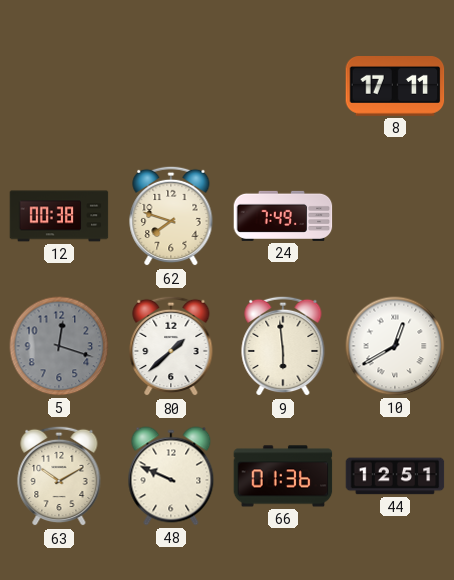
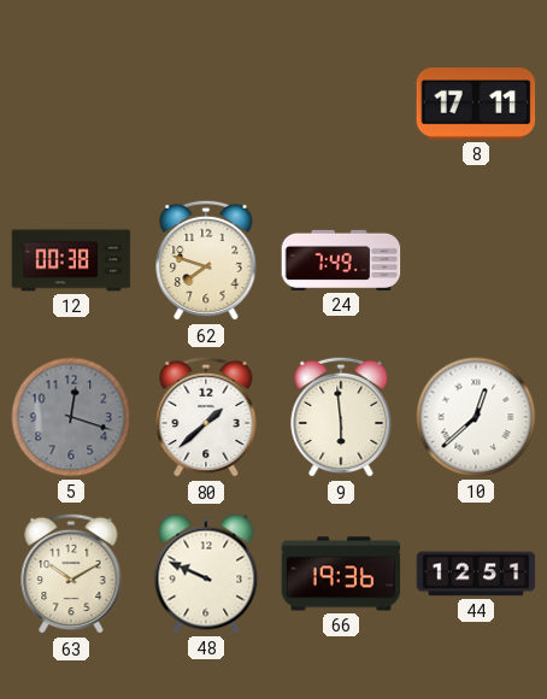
10: 12:40 -> 12:38 (476, 417)
66: 01:36 -> 19:36 (341, 574)
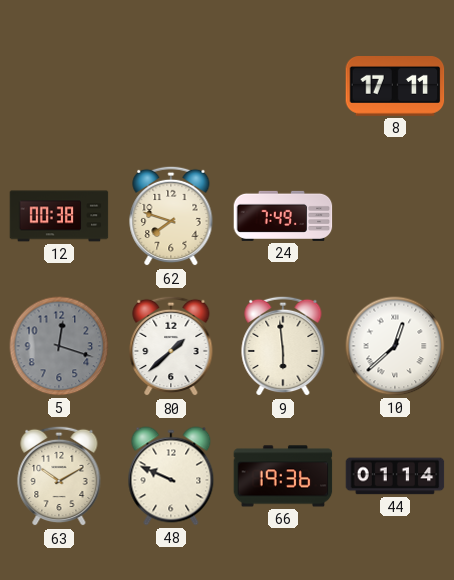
44: 12:51 -> 01:14 (395, 476)
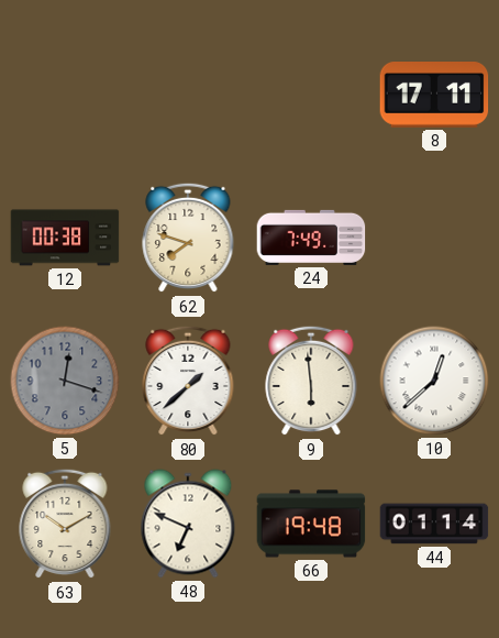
48: 9:49 -> 6:49 (188, 524)
66: 19:36 -> 19:48 (311, 524)
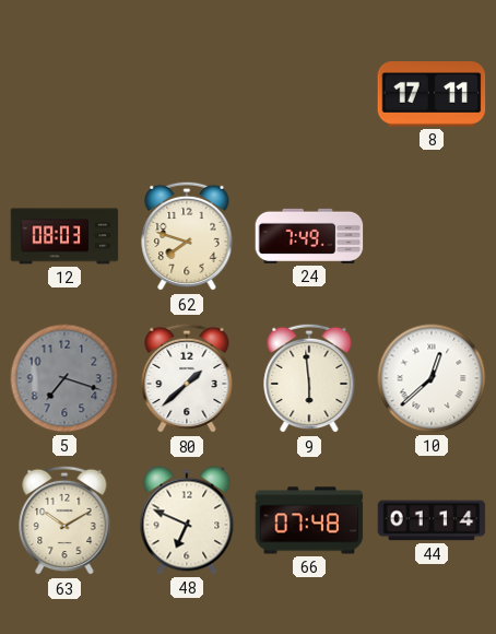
12: 00:38 -> 08:03 (64, 236)
5: 12:18 -> 7:18 (64, 378)
66: 19:48 -> 07:48 (309, 520)
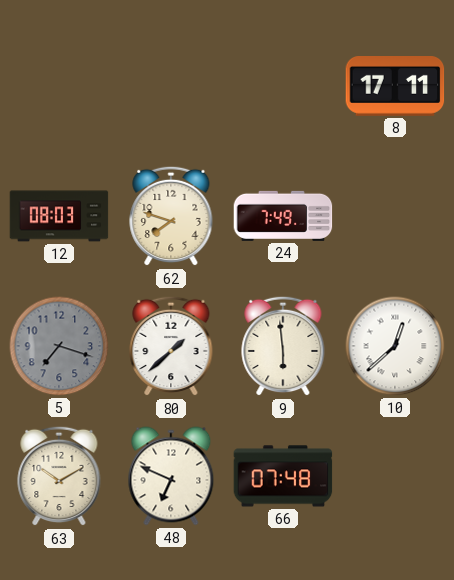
44: 01:14 -> none (432, 520)
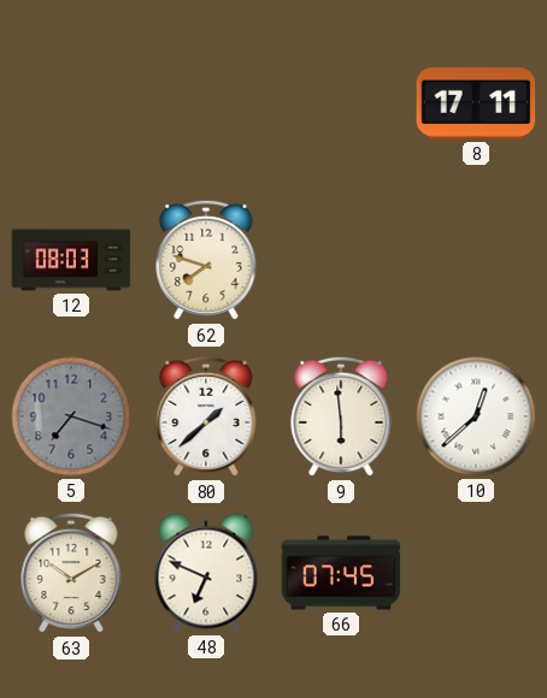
24: 7:49 -> none (283, 216)
66: 07:48 -> 07:45 (341, 573)
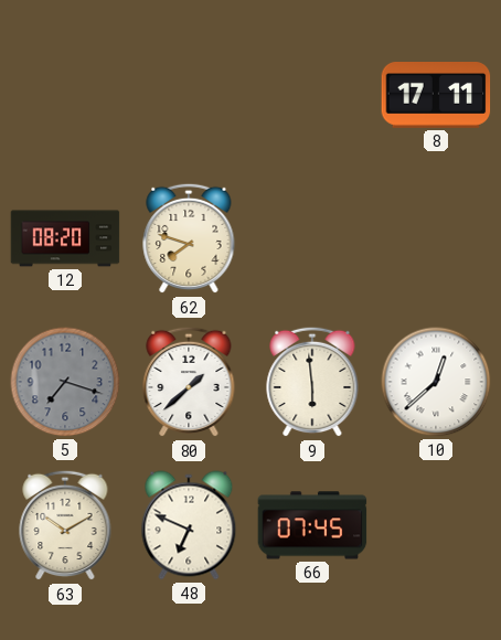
12: 08:03 -> 08:20 (65, 238)
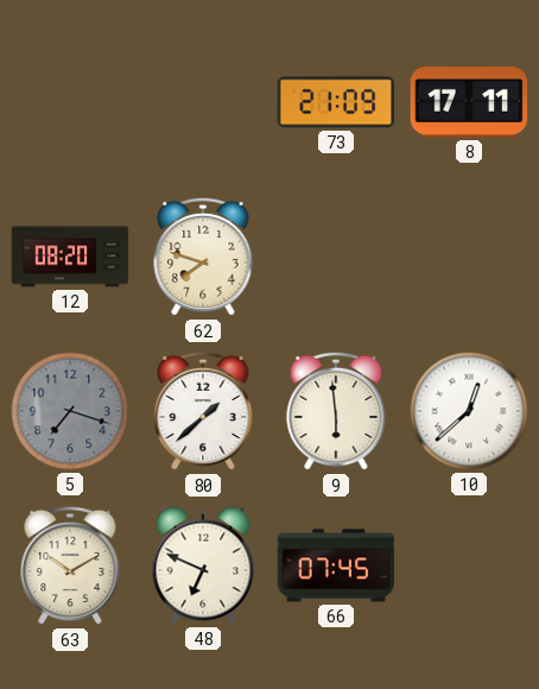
73: none -> 21:09 (336, 102)
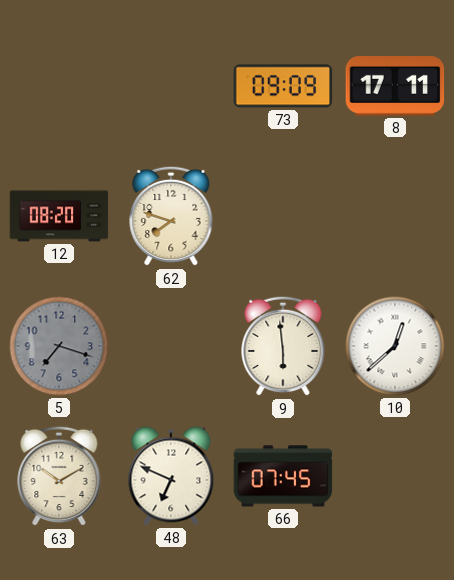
73: 21:09 -> 09:09 (283, 86)
80: 1:38 -> none (203, 411)
